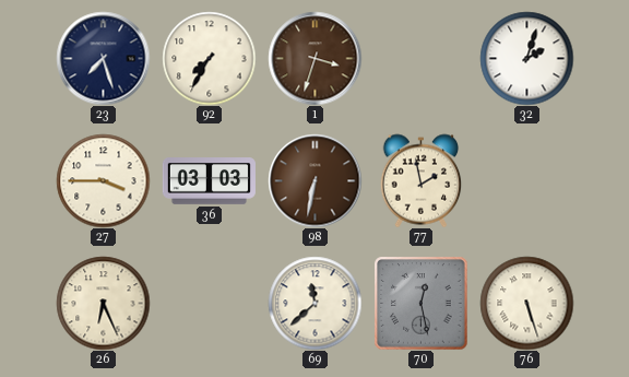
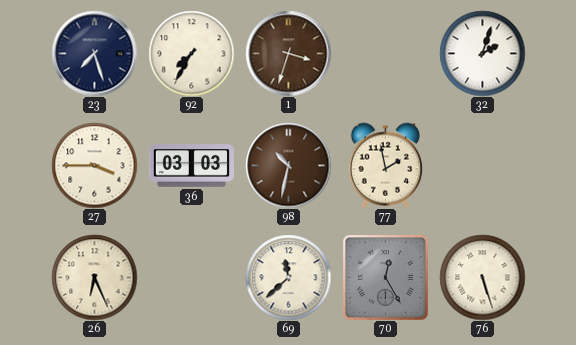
98: 6:32 -> 10:32 (288, 165)
70: 12:28 -> 12:25 (385, 277)
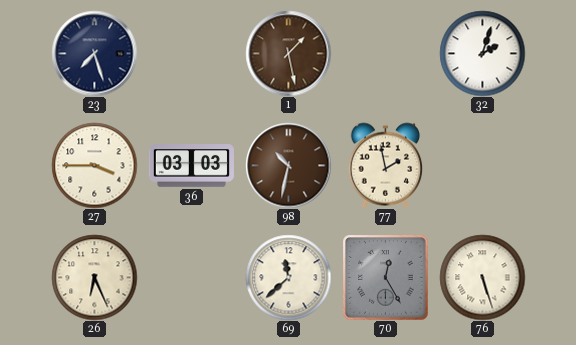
92: 7:35 -> none (191, 53)
1: 3:33 -> 1:28 (288, 53)
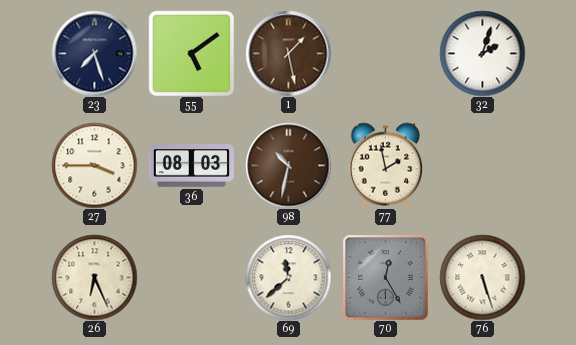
55: none -> 5:09 (191, 53)
36: 03:03 -> 08:03 (191, 166)
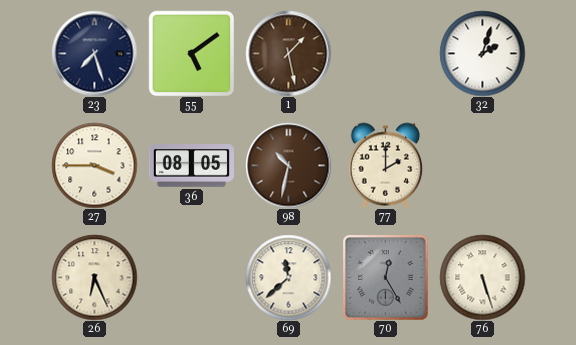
36: 08:03 -> 08:05 (191, 166)
77: 1:58 -> 2:00 (386, 165)
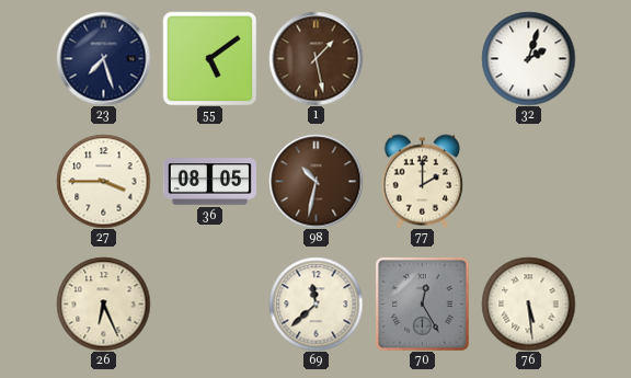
76: 5:27 -> 5:29 (528, 303)
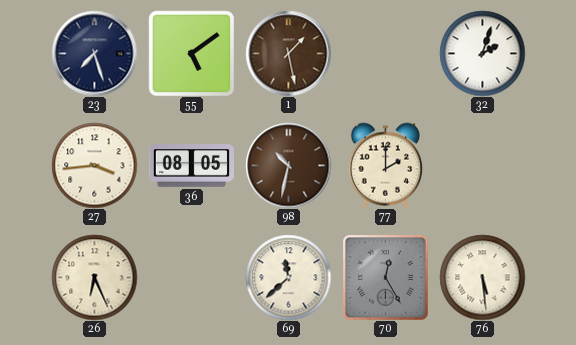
27: 3:45 -> 3:44 (94, 165)
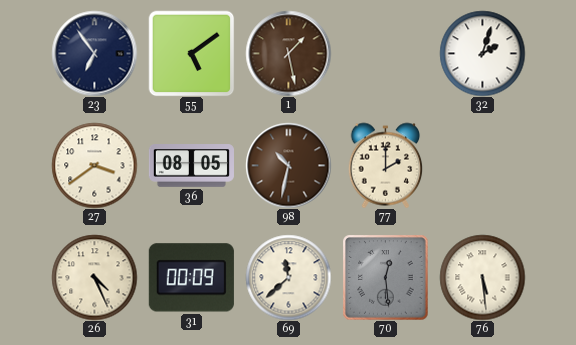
23: 7:27 -> 6:54 (94, 53)
27: 3:44 -> 3:39 (94, 165)
26: 6:26 -> 4:26 (94, 277)
31: none -> 00:09 (191, 278)
70: 12:25 -> 12:29 (385, 277)
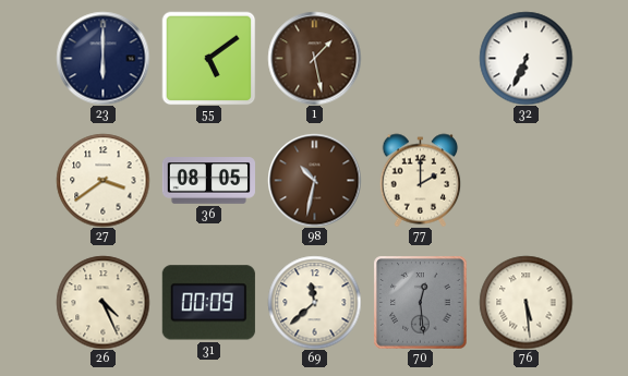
23: 6:54 -> 6:00 (102, 58)
32: 2:03 -> 6:34 (526, 58)
